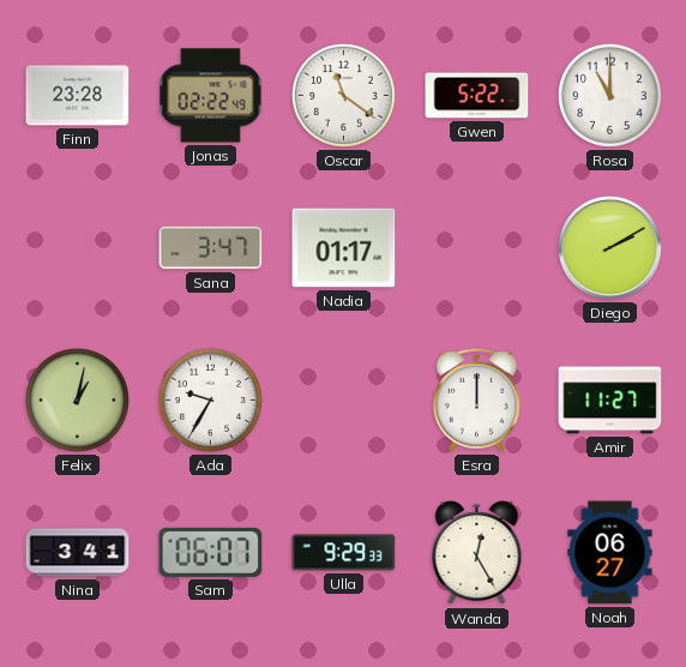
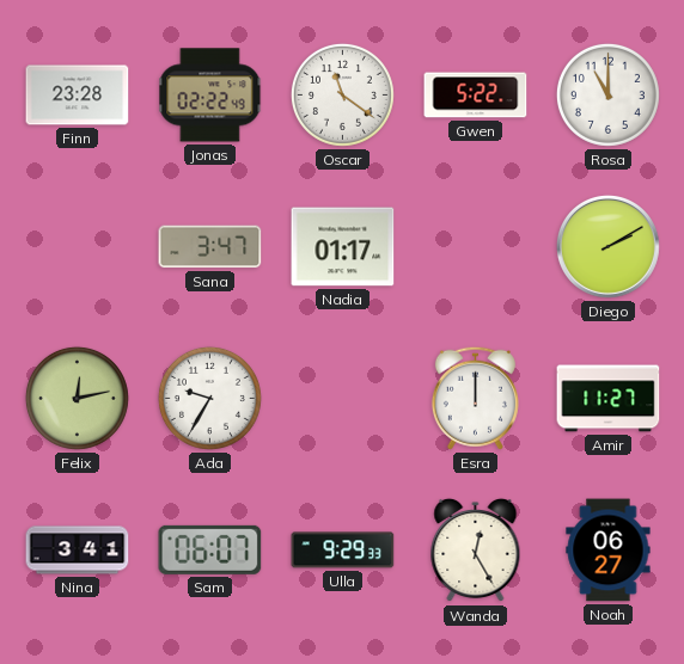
Felix: 1:02 -> 12:13 (77, 398)
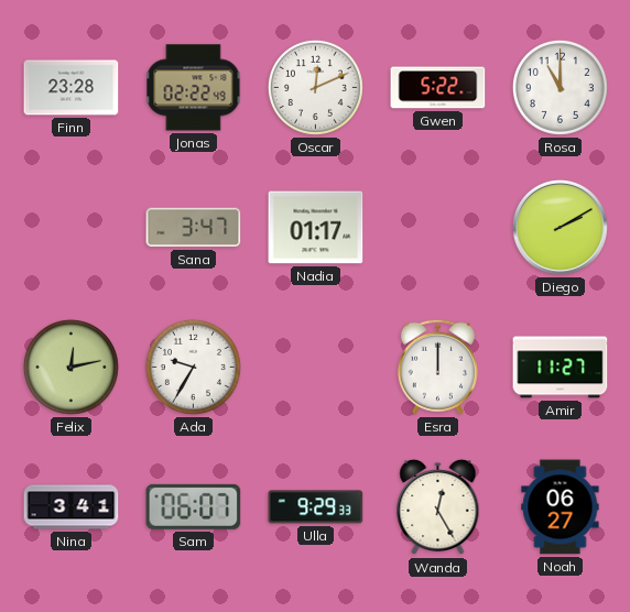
Oscar: 11:21 -> 12:11 (315, 87)
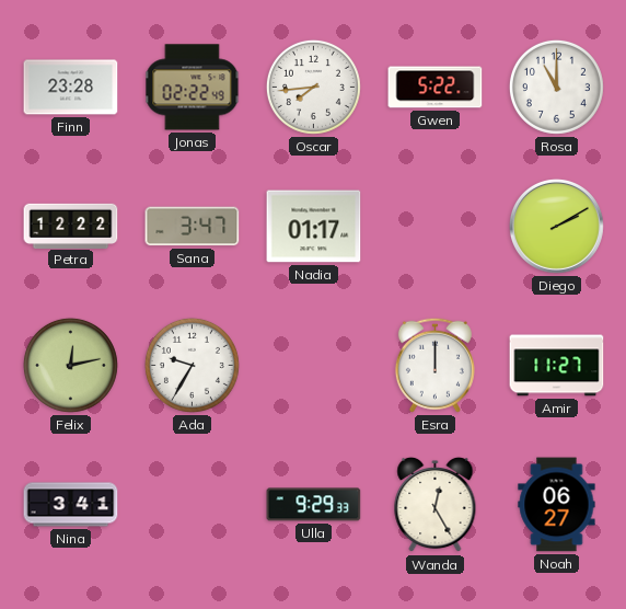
Oscar: 12:11 -> 7:44 (313, 87)
Petra: none -> 12:22 (71, 226)
Sam: 06:07 -> none (194, 506)
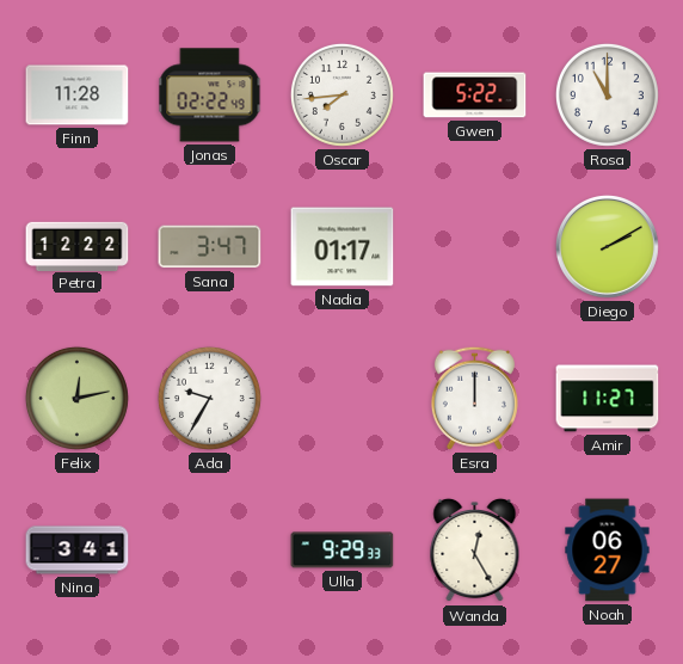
Finn: 23:28 -> 11:28 (78, 96)
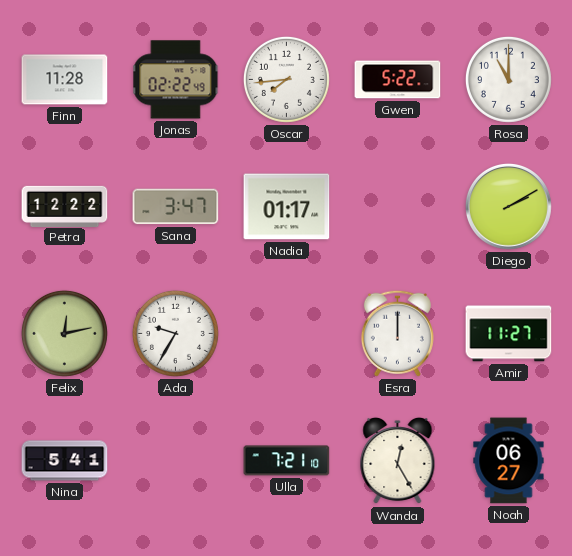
Nina: 3:41 -> 5:41 (65, 461)
Ulla: 9:29 -> 7:21 (287, 461)
